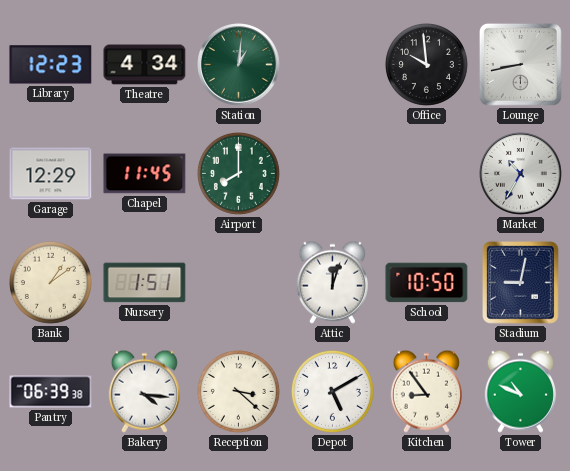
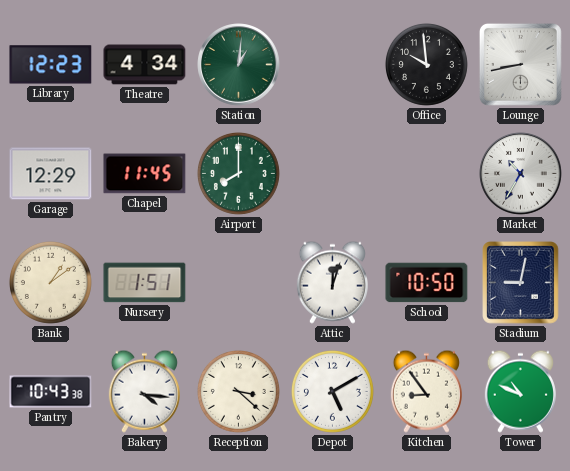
Pantry: 06:39 -> 10:43 (51, 392)
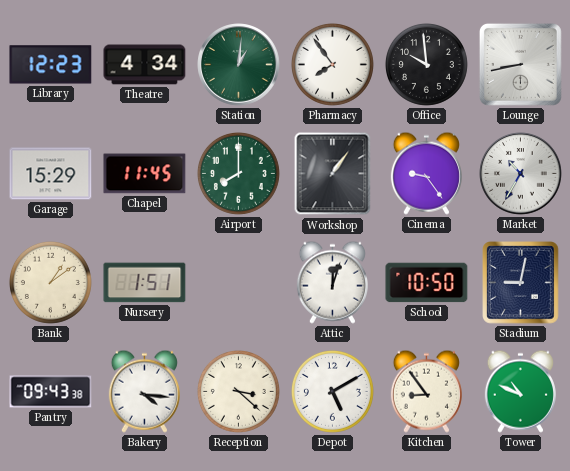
Pharmacy: none -> 7:54 (332, 64)
Garage: 12:29 -> 15:29 (51, 174)
Workshop: none -> 1:06 (333, 174)
Cinema: none -> 9:24 (426, 173)
Pantry: 10:43 -> 09:43 (51, 392)
